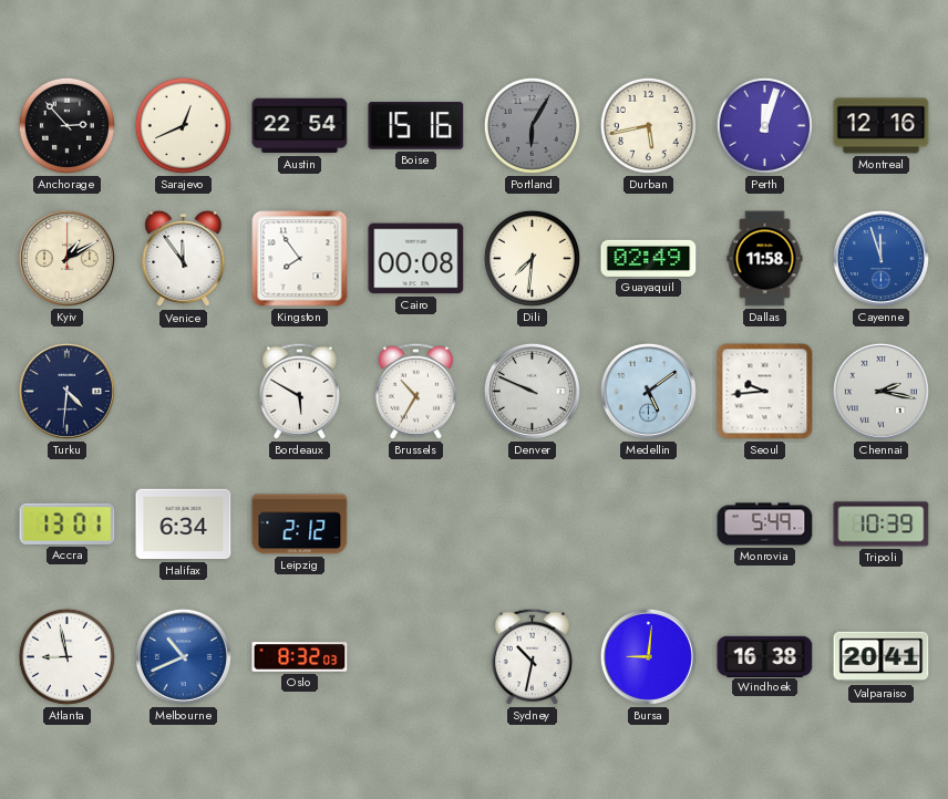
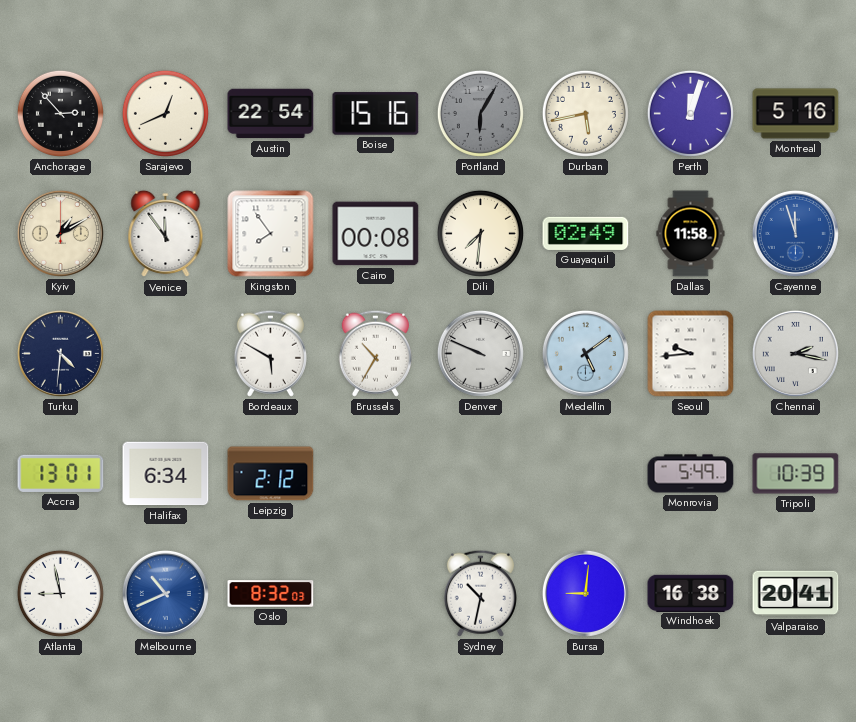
Montreal: 12:16 -> 5:16 (796, 114)
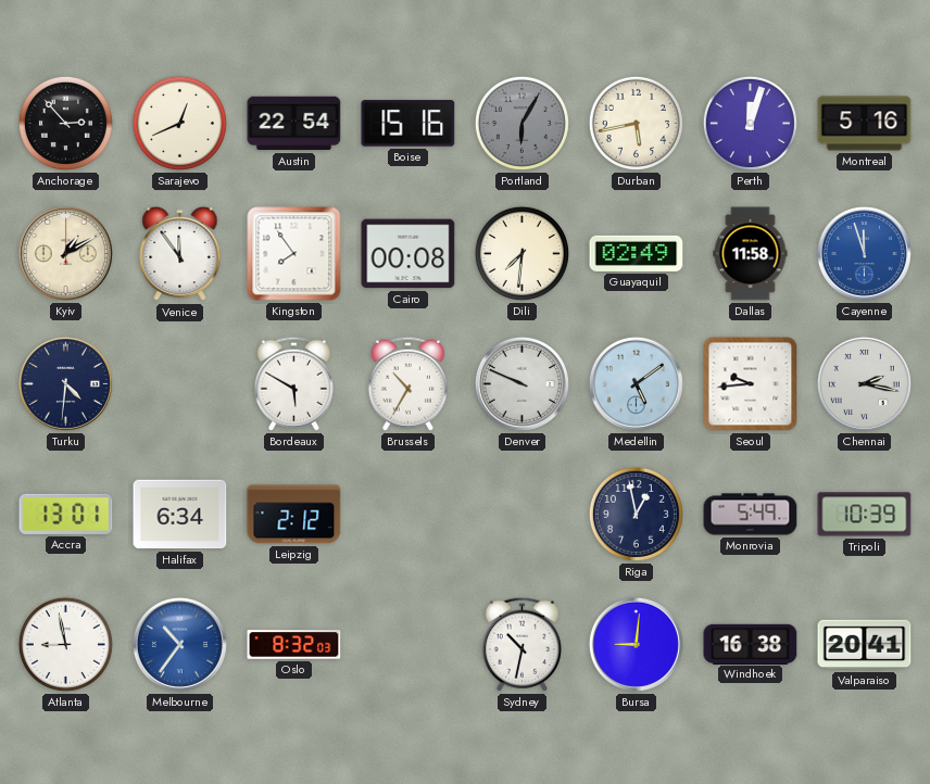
Riga: none -> 12:58 (636, 514)
Melbourne: 10:41 -> 10:36 (179, 644)
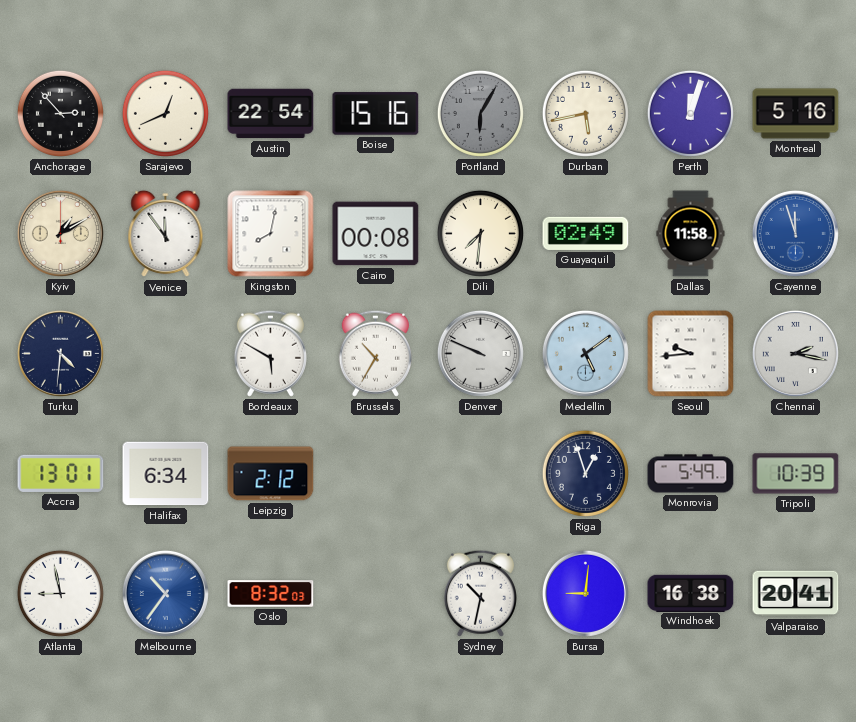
Kingston: 7:54 -> 8:02 (271, 234)
Riga: 12:58 -> 12:57 (585, 473)
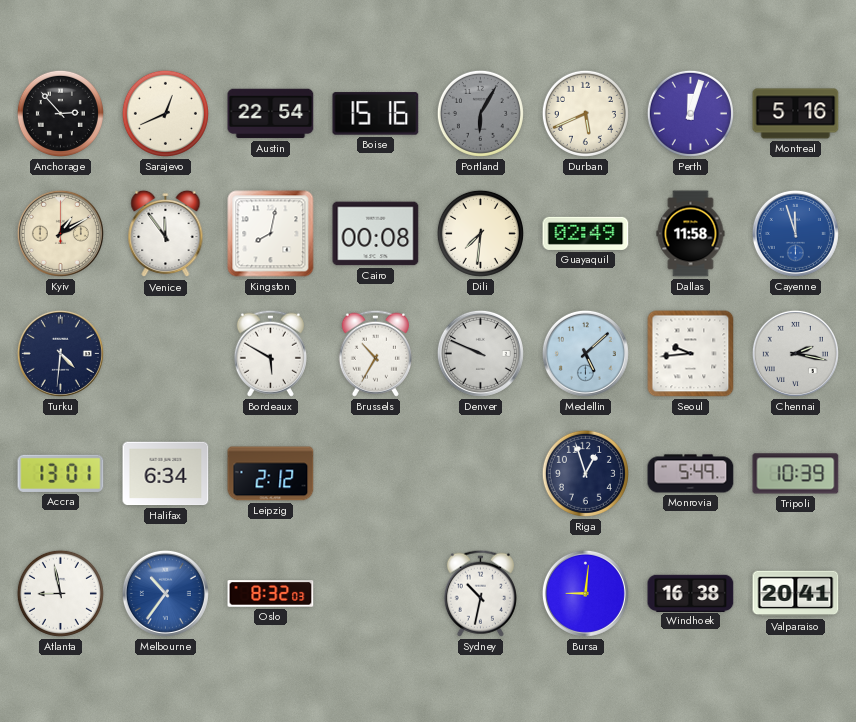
Durban: 5:43 -> 5:41 (585, 113)
Medellin: 5:09 -> 5:08 (585, 353)
